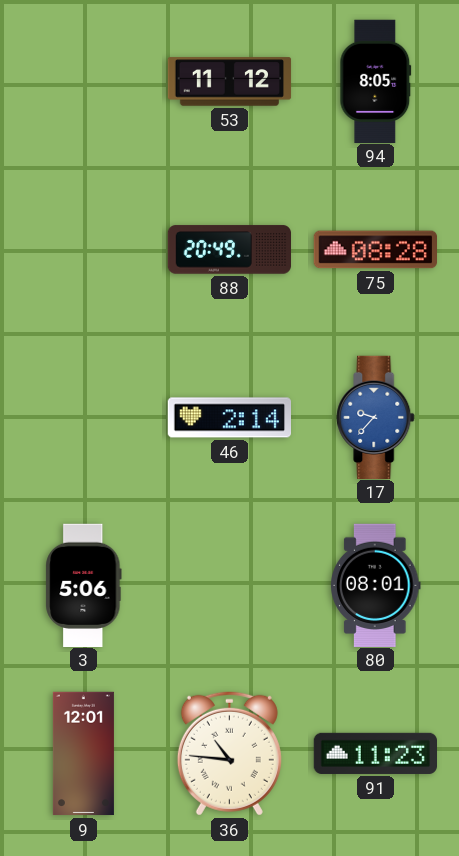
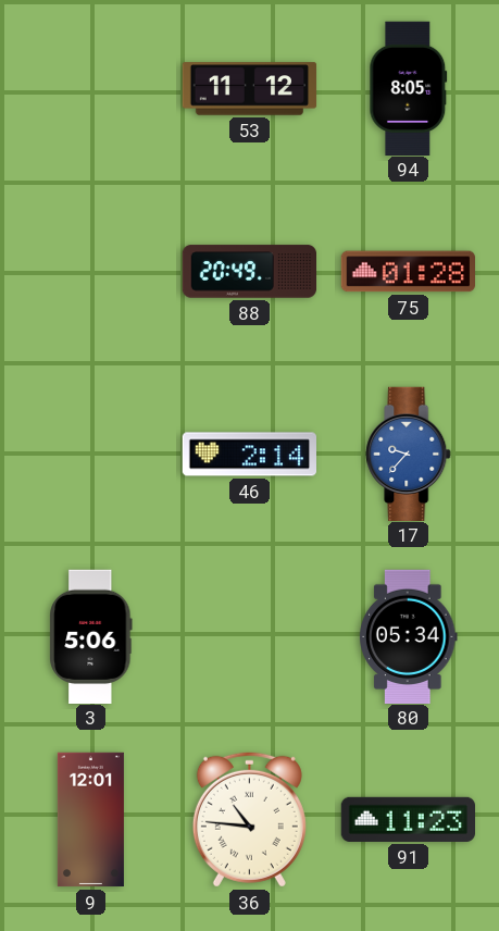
75: 08:28 -> 01:28 (408, 272)
80: 08:01 -> 05:34 (409, 636)
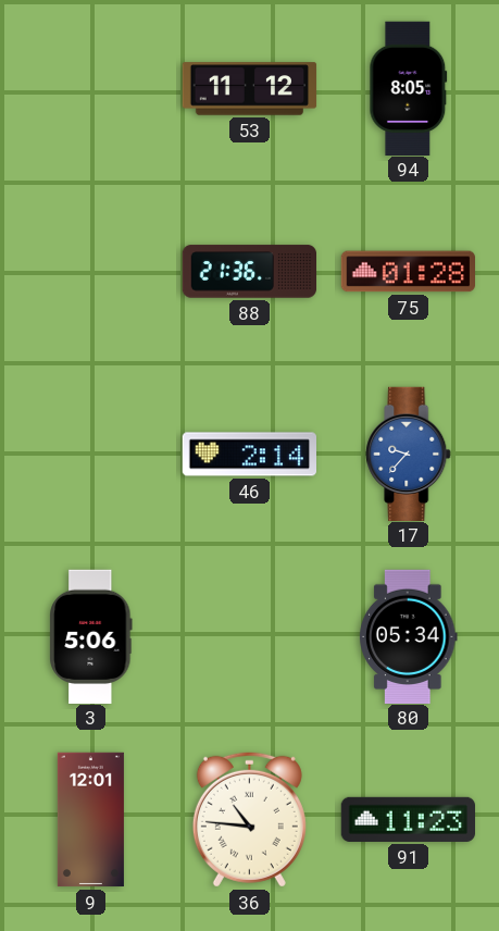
88: 20:49 -> 21:36 (249, 272)
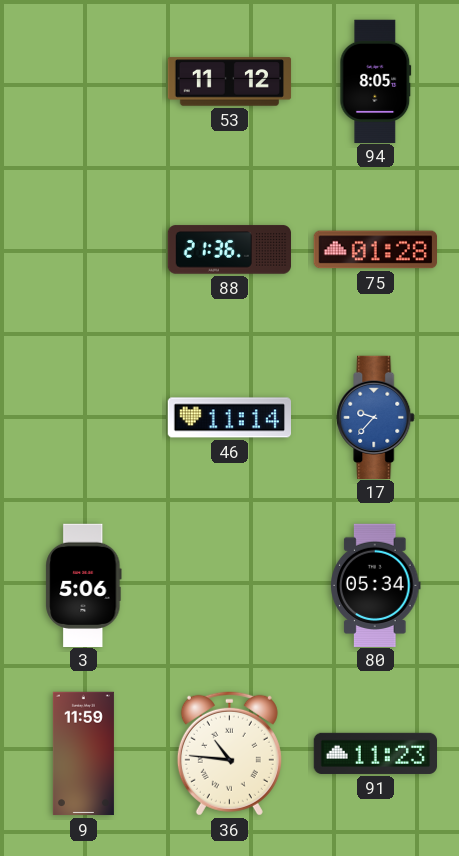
46: 2:14 -> 11:14 (229, 418)
9: 12:01 -> 11:59 (83, 754)
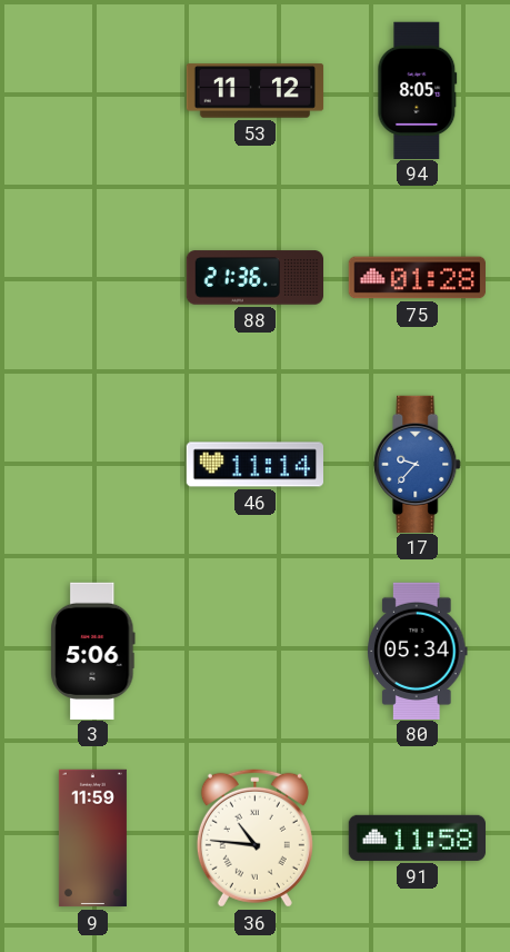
91: 11:23 -> 11:58 (417, 837)
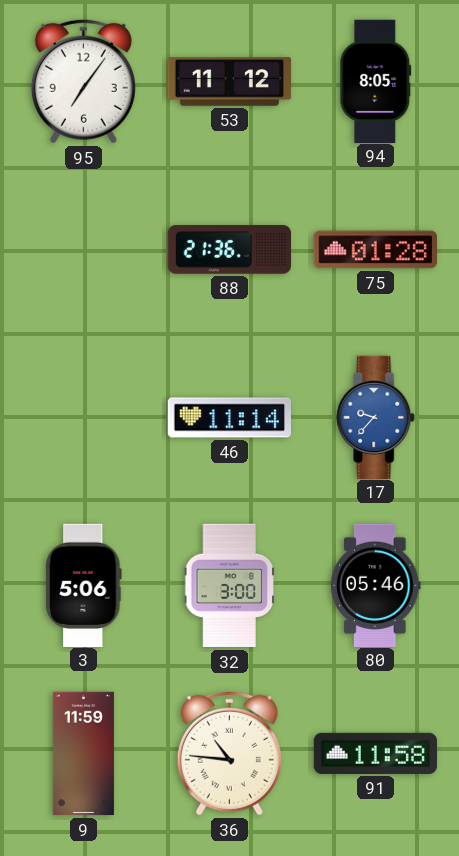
95: none -> 7:06 (83, 81)
32: none -> 3:00 (230, 586)
80: 05:34 -> 05:46 (376, 585)
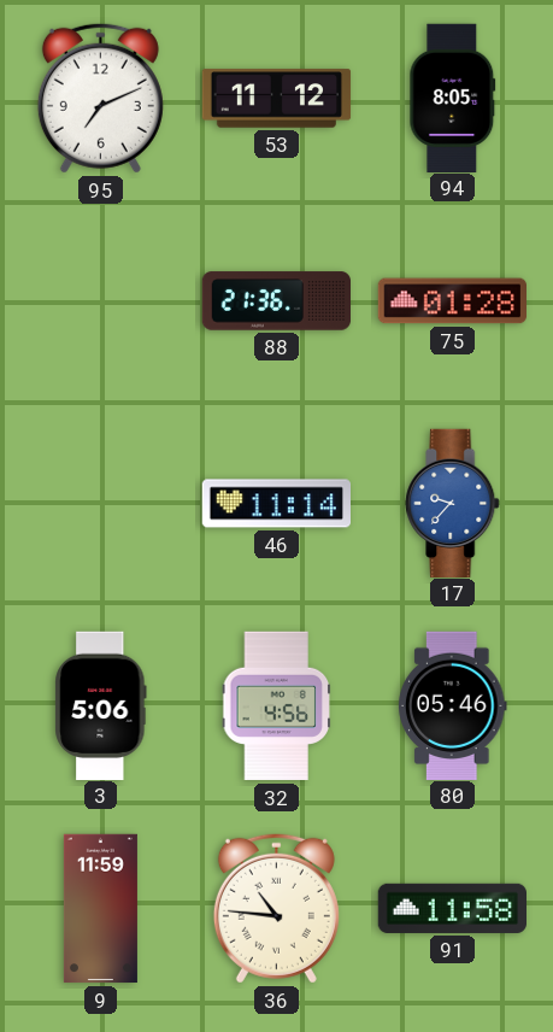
95: 7:06 -> 7:11 (100, 98)
32: 3:00 -> 4:56 (277, 706)
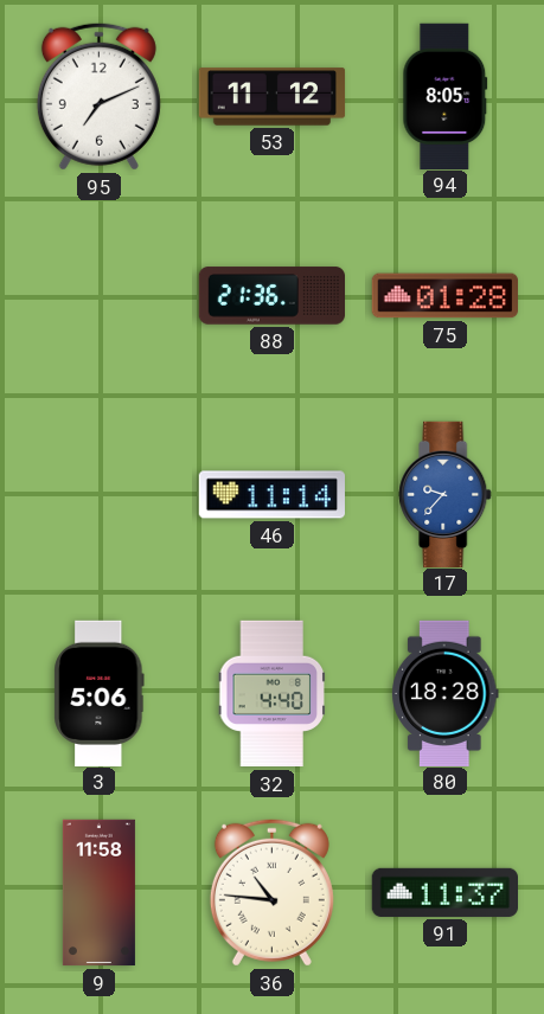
32: 4:56 -> 4:40 (273, 694)
80: 05:46 -> 18:28 (446, 693)
9: 11:59 -> 11:58 (98, 893)
91: 11:58 -> 11:37 (444, 892)
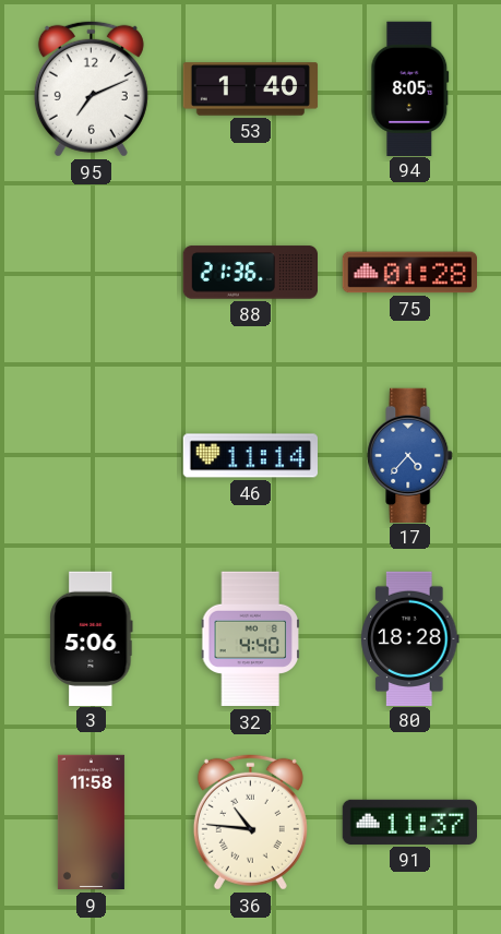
53: 11:12 -> 1:40 (251, 89)
17: 9:37 -> 4:37 (410, 455)
